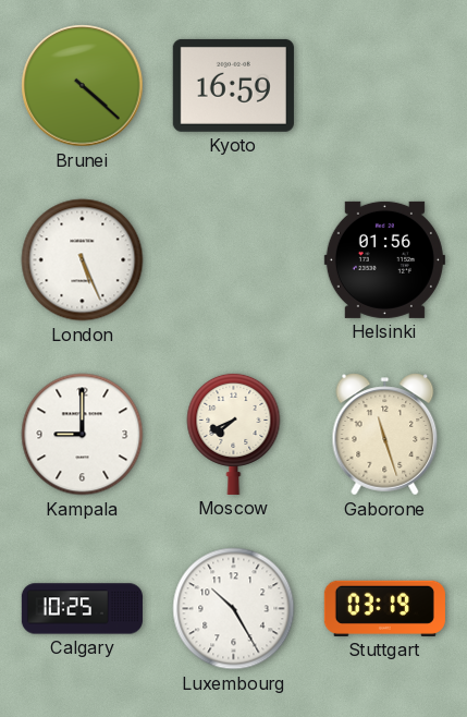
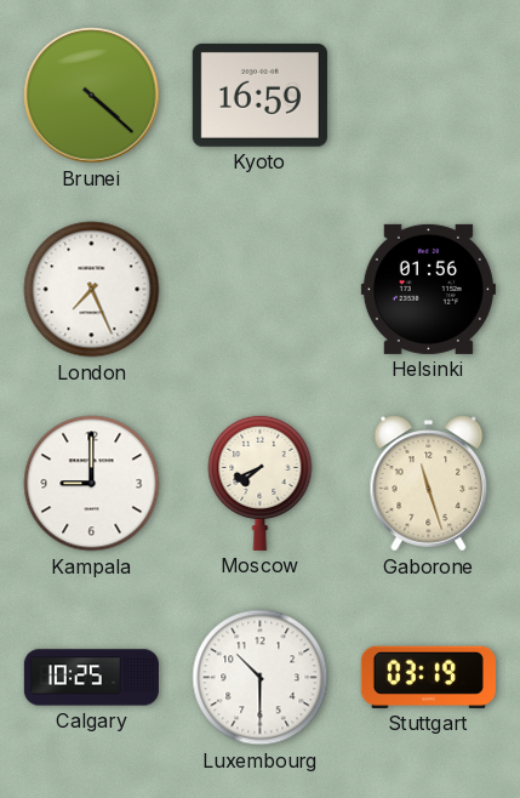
London: 5:26 -> 7:26 (92, 290)
Luxembourg: 10:25 -> 10:30 (261, 678)
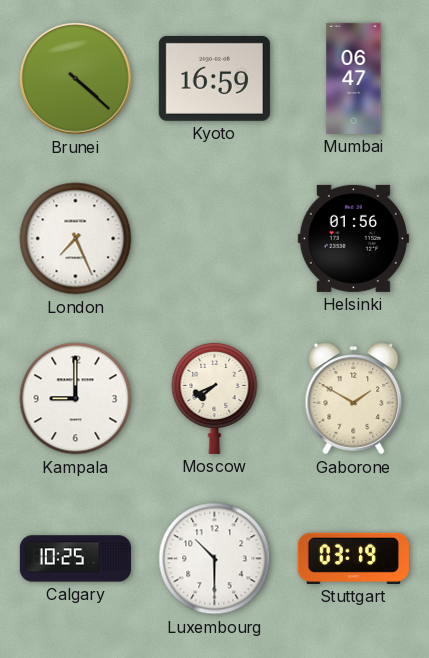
Mumbai: none -> 06:47 (354, 78)
Gaborone: 11:27 -> 1:50 (354, 399)
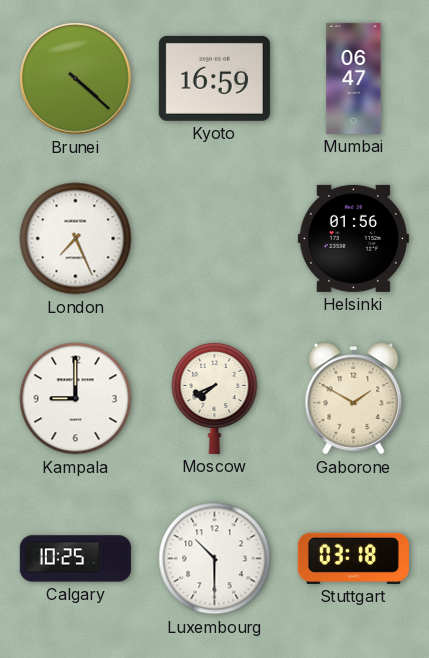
Stuttgart: 03:19 -> 03:18 (353, 558)
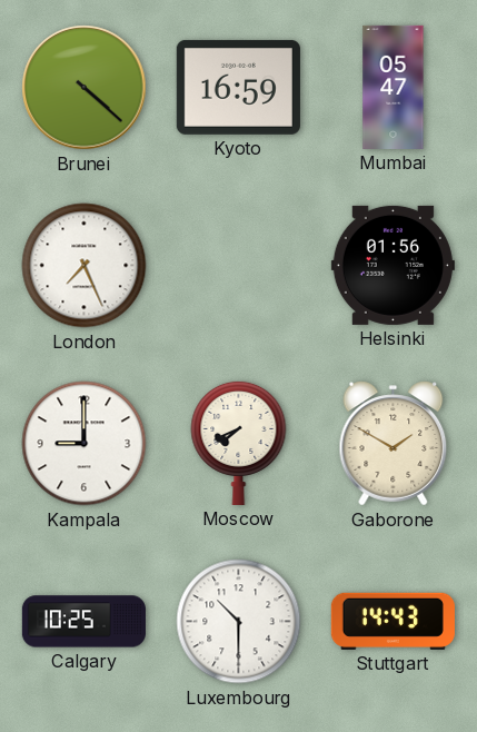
Mumbai: 06:47 -> 05:47 (394, 87)
Stuttgart: 03:18 -> 14:43 (392, 621)
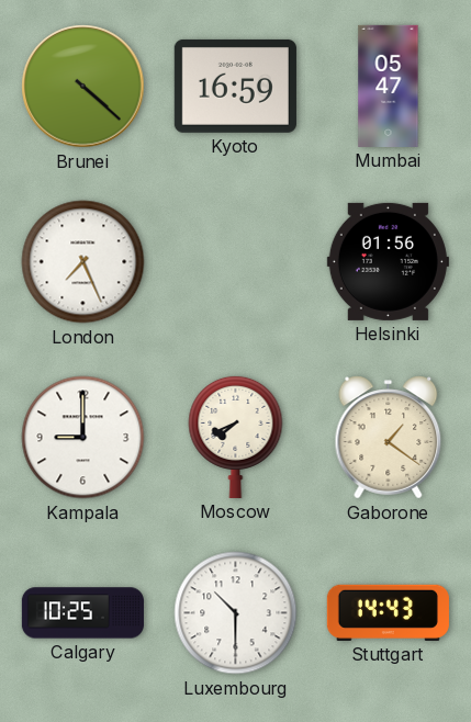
Gaborone: 1:50 -> 1:21 (389, 438)
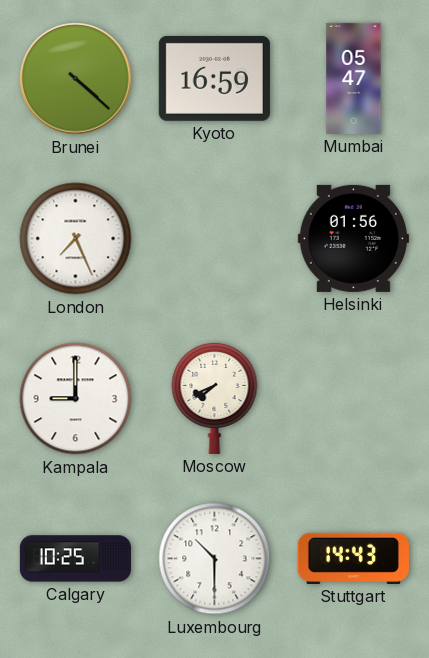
Gaborone: 1:21 -> none (389, 438)
